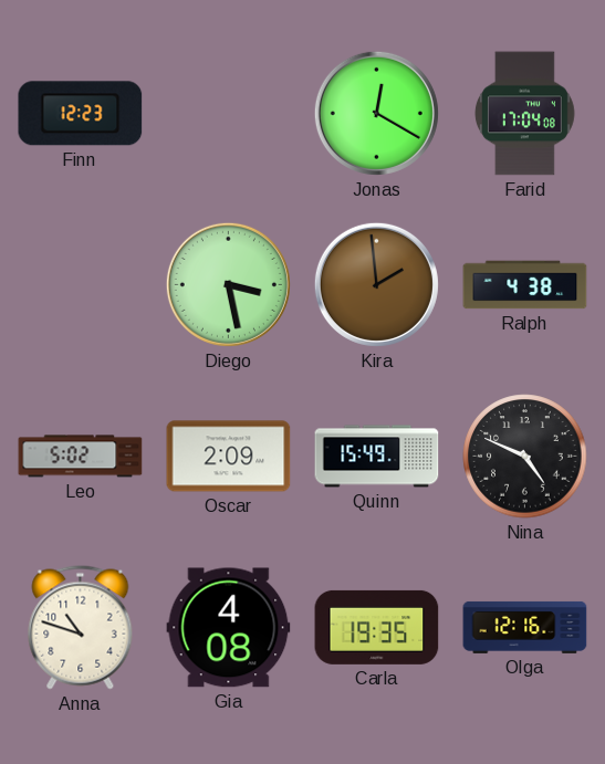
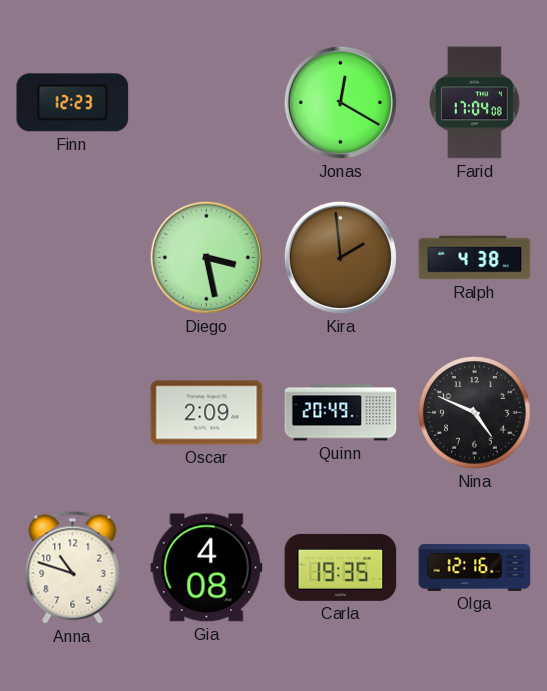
Leo: 5:02 -> none (81, 457)
Quinn: 15:49 -> 20:49 (341, 413)
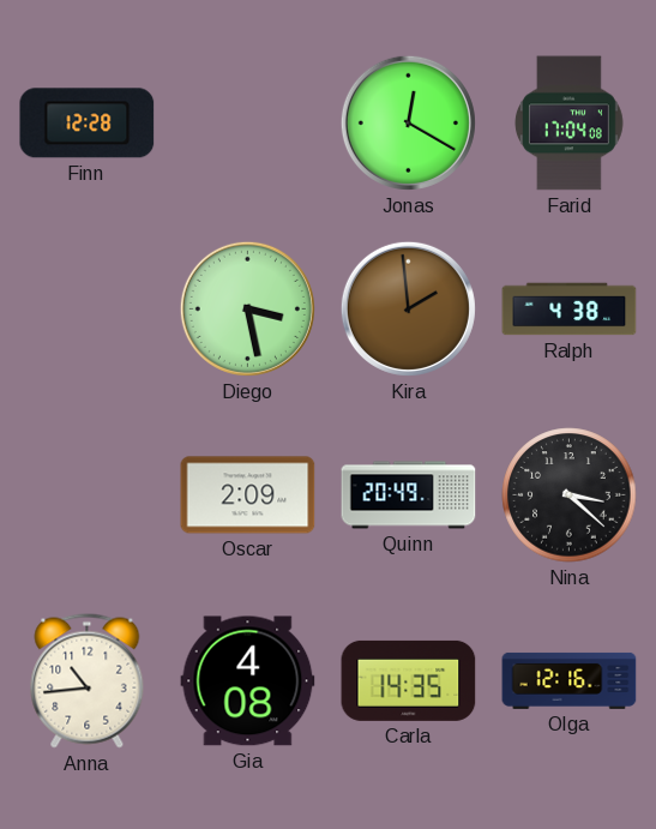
Finn: 12:23 -> 12:28 (88, 124)
Nina: 4:49 -> 3:22 (570, 495)
Anna: 10:48 -> 10:44 (88, 681)
Carla: 19:35 -> 14:35 (409, 680)
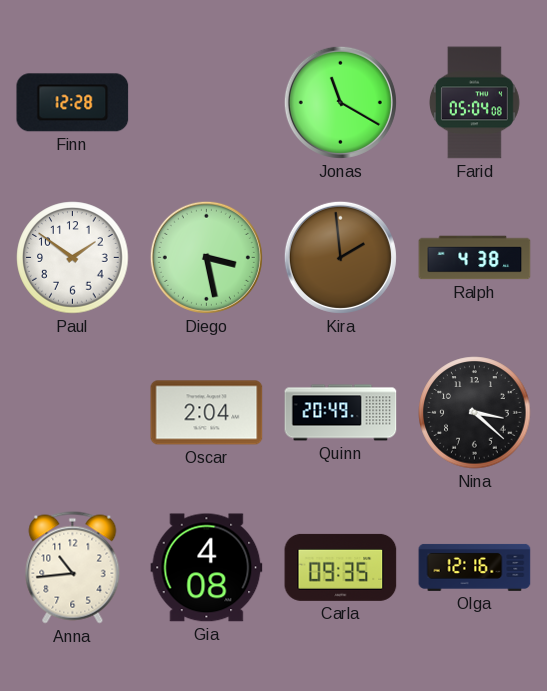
Jonas: 12:20 -> 11:20 (340, 102)
Farid: 17:04 -> 05:04 (475, 103)
Paul: none -> 1:51 (73, 258)
Oscar: 2:09 -> 2:04 (207, 413)
Carla: 14:35 -> 09:35 (341, 567)
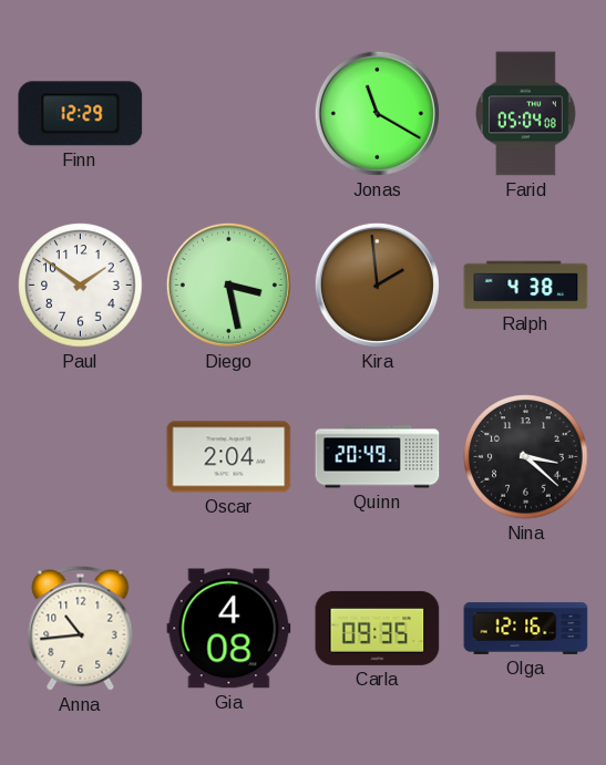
Finn: 12:28 -> 12:29 (81, 114)
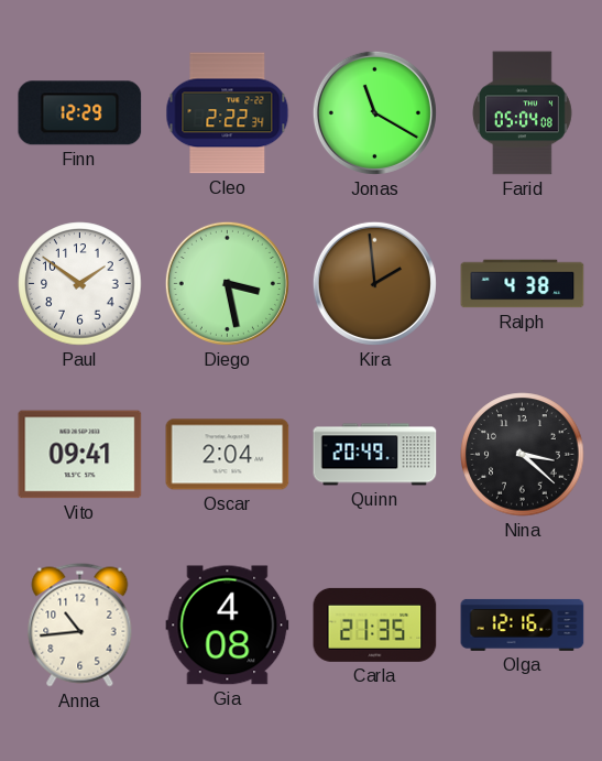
Cleo: none -> 2:22 (228, 113)
Vito: none -> 09:41 (80, 455)
Carla: 09:35 -> 21:35 (375, 624)
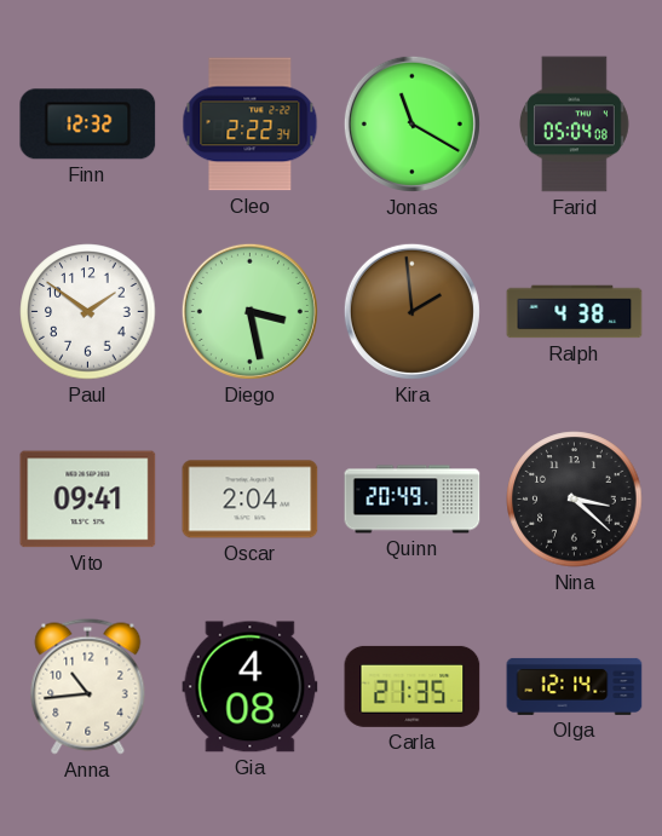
Finn: 12:29 -> 12:32 (88, 125)
Olga: 12:16 -> 12:14 (575, 686)
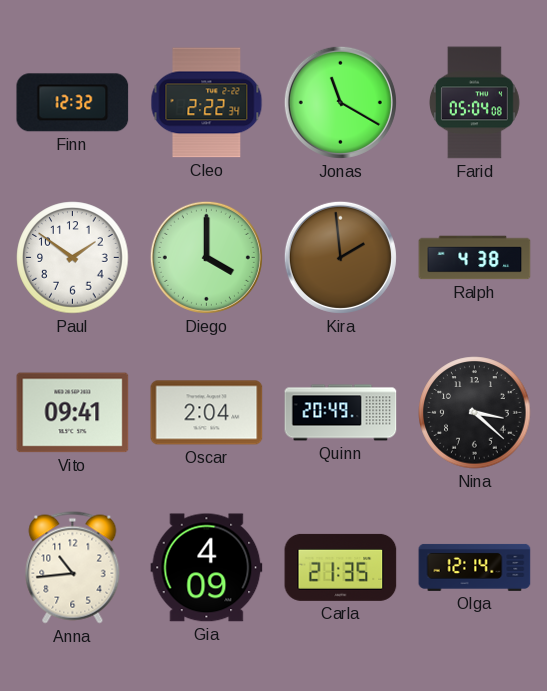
Diego: 3:28 -> 4:00 (206, 257)
Gia: 4:08 -> 4:09 (207, 568)
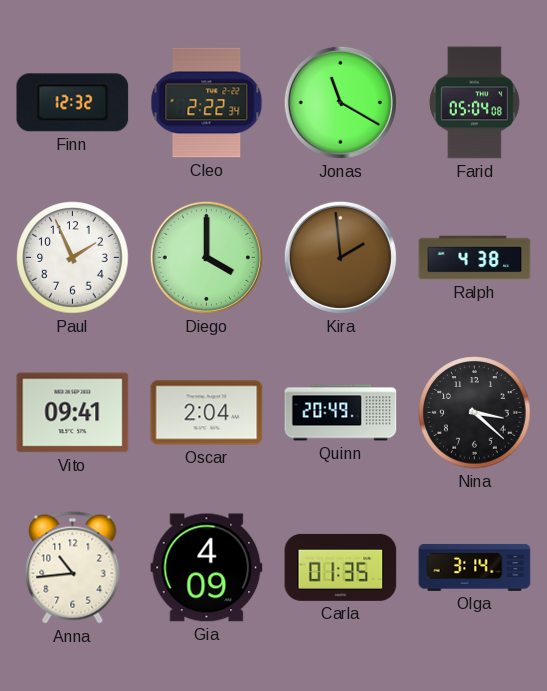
Paul: 1:51 -> 1:56 (73, 258)
Carla: 21:35 -> 01:35 (341, 567)
Olga: 12:14 -> 3:14 (475, 567)
